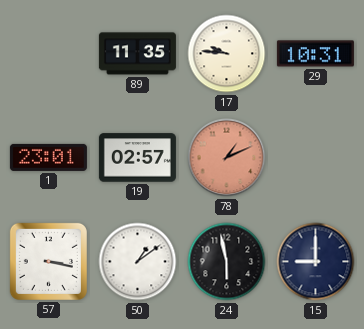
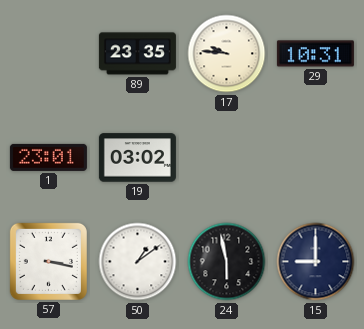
89: 11:35 -> 23:35 (137, 54)
19: 02:57 -> 03:02 (137, 158)
78: 1:11 -> none (227, 158)
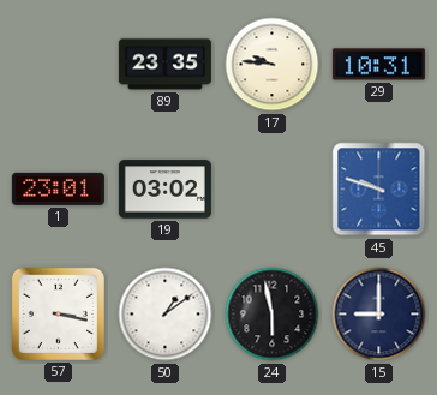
45: none -> 9:48 (379, 190)
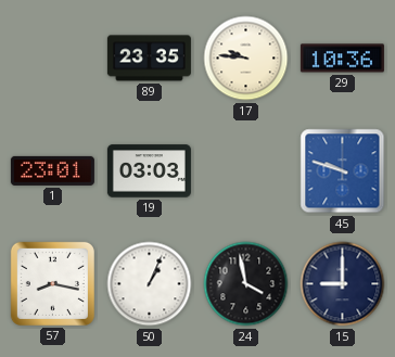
29: 10:31 -> 10:36 (342, 59)
19: 03:02 -> 03:03 (149, 171)
57: 3:17 -> 8:17 (52, 283)
50: 1:09 -> 1:04 (150, 284)
24: 5:58 -> 3:58 (246, 284)
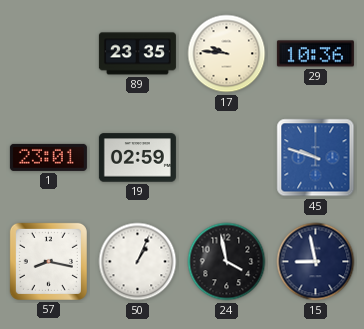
19: 03:03 -> 02:59 (137, 158)
15: 9:00 -> 8:58 (316, 262)
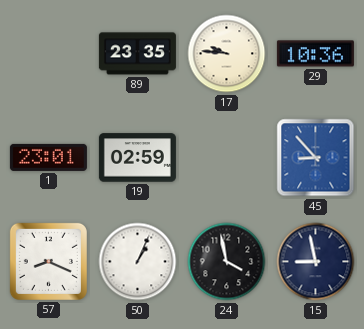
45: 9:48 -> 8:53 (316, 158)
57: 8:17 -> 8:19 (48, 261)
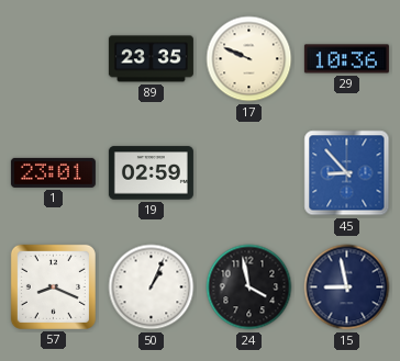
17: 9:46 -> 9:49 (249, 59)
